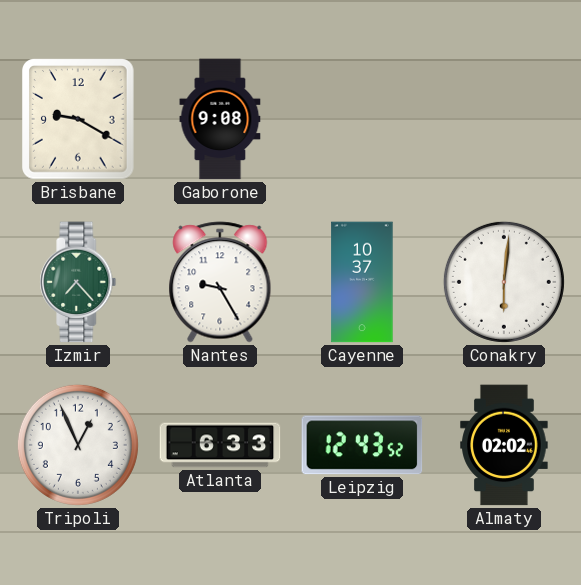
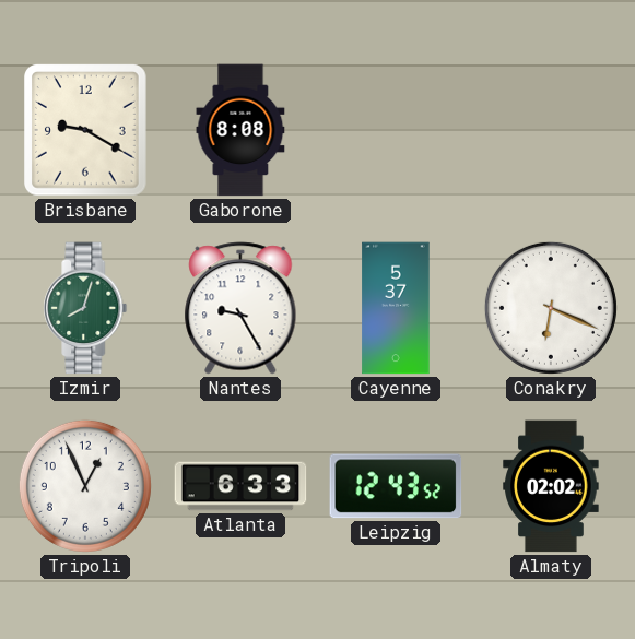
Gaborone: 9:08 -> 8:08 (240, 130)
Izmir: 7:23 -> 8:03 (85, 308)
Cayenne: 10:37 -> 5:37 (396, 308)
Conakry: 6:01 -> 6:19 (551, 308)
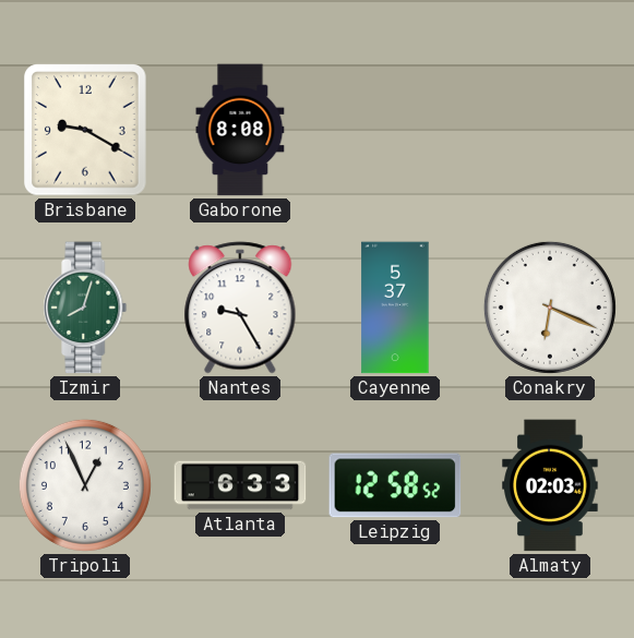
Leipzig: 12:43 -> 12:58 (395, 485)
Almaty: 02:02 -> 02:03 (550, 485)
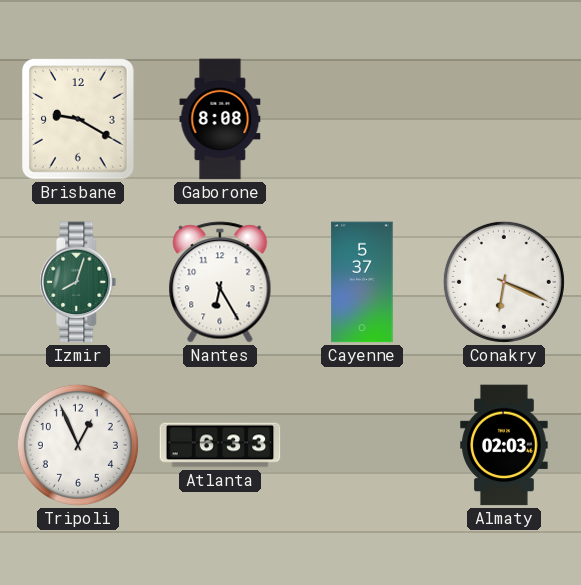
Nantes: 9:25 -> 6:25 (220, 282)
Leipzig: 12:58 -> none (395, 485)
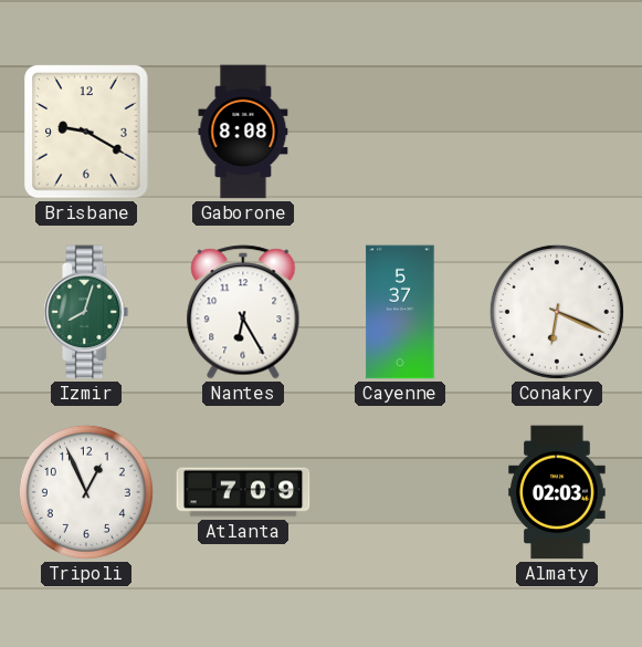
Atlanta: 6:33 -> 7:09 (243, 492)
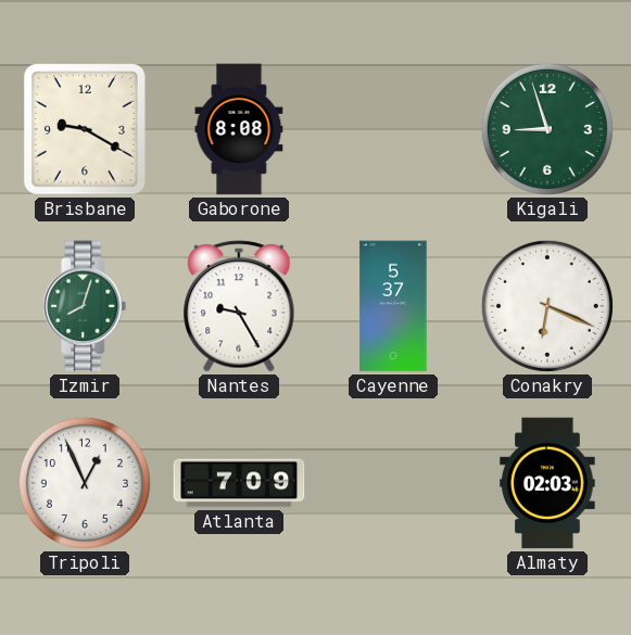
Kigali: none -> 8:57 (547, 129)
Nantes: 6:25 -> 9:25 (239, 306)
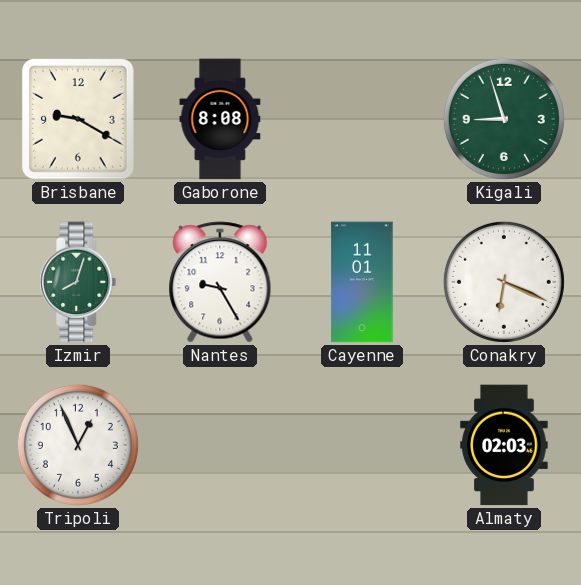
Cayenne: 5:37 -> 11:01 (362, 282)
Atlanta: 7:09 -> none (239, 483)
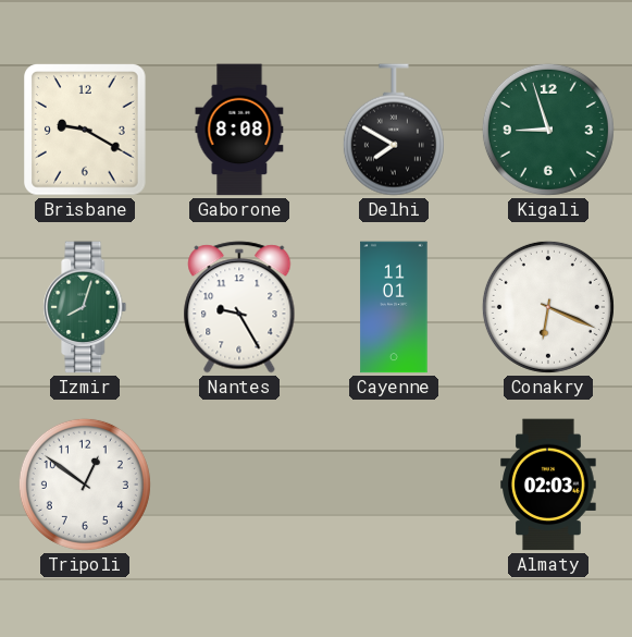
Delhi: none -> 7:50 (394, 130)
Tripoli: 12:56 -> 12:51 (85, 485)
